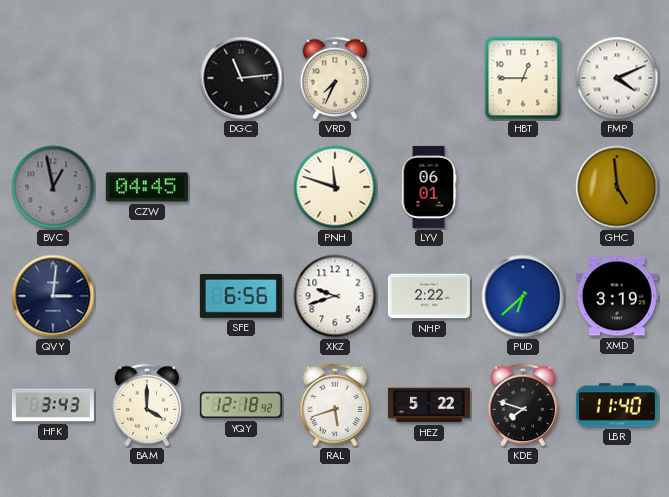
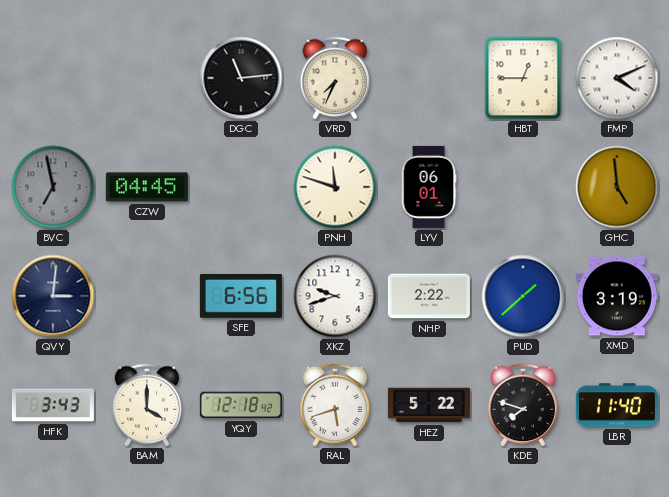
BVC: 12:58 -> 6:58 (53, 187)
PUD: 6:38 -> 1:38 (523, 296)
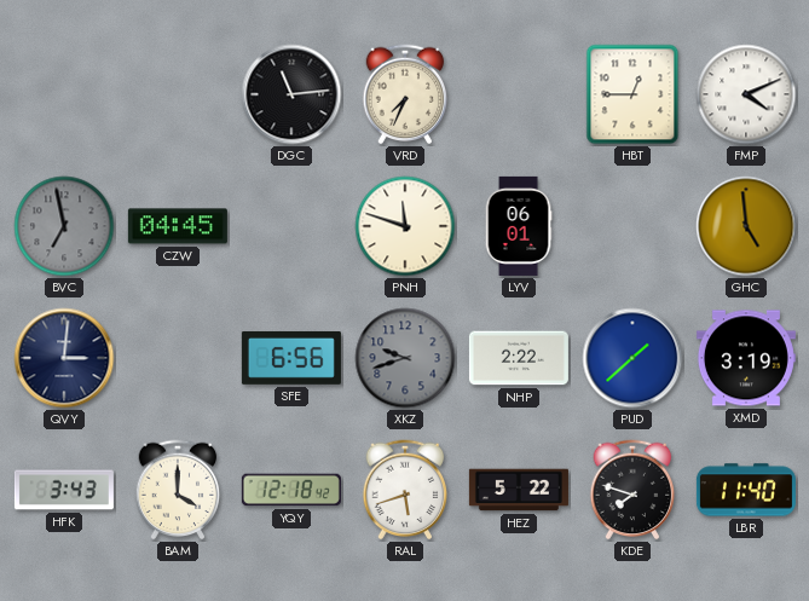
XKZ dial: white -> grey (405, 358)
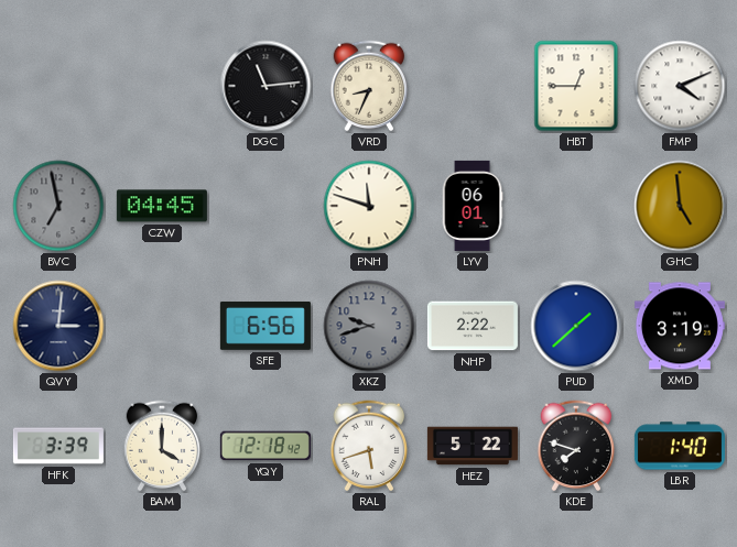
VRD: 7:34 -> 8:34 (369, 86)
HFK: 3:43 -> 3:39 (58, 446)
LBR: 11:40 -> 1:40 (680, 446)
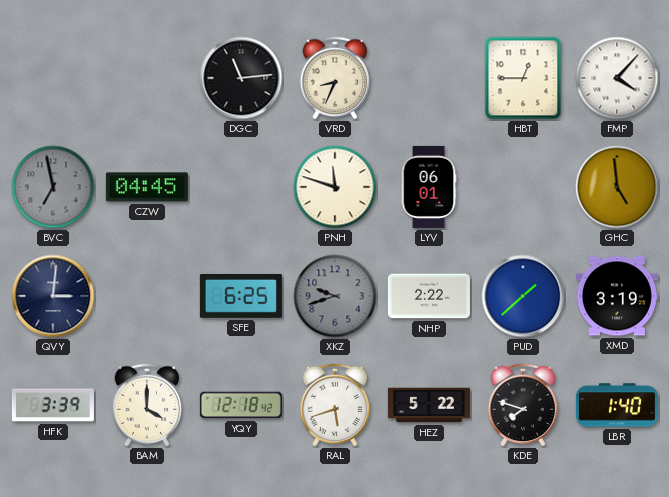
FMP: 4:11 -> 4:07 (617, 78)
SFE: 6:56 -> 6:25 (241, 296)
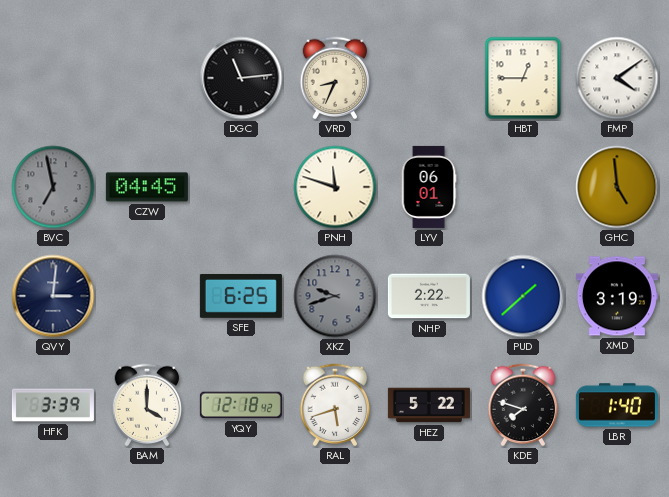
FMP: 4:07 -> 4:09 (617, 78)
